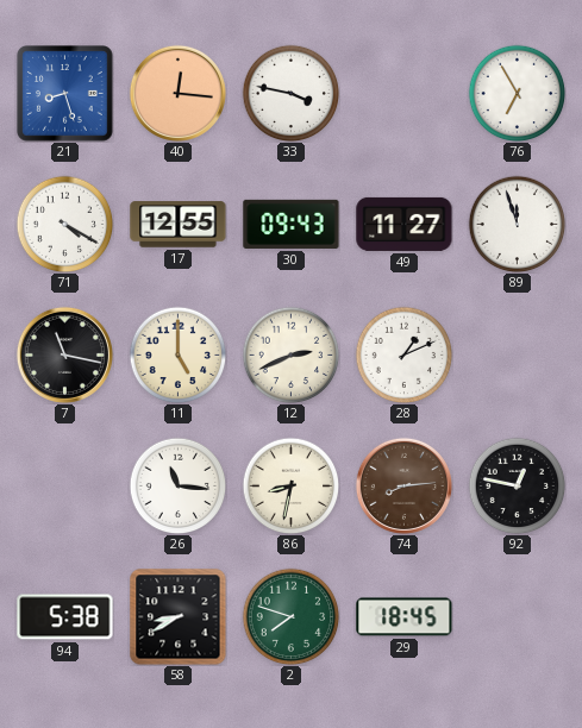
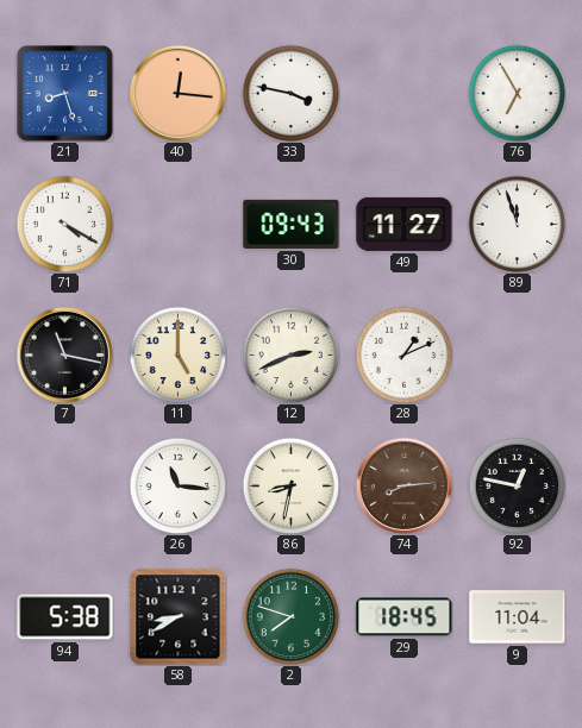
17: 12:55 -> none (179, 225)
9: none -> 11:04 (518, 617)
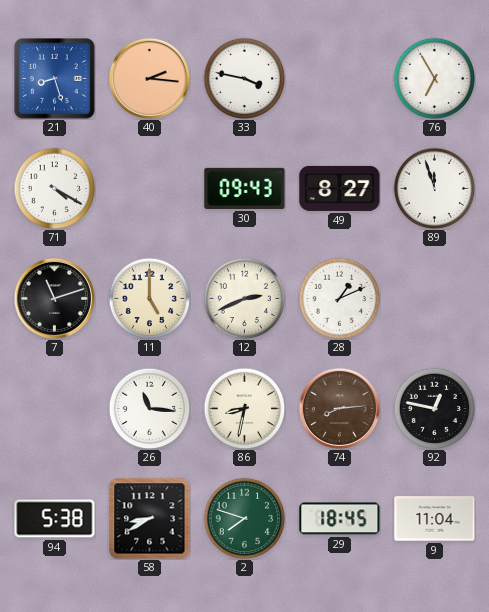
40: 12:16 -> 2:16 (149, 78)
49: 11:27 -> 8:27 (340, 188)
7: 11:17 -> 11:12 (54, 298)
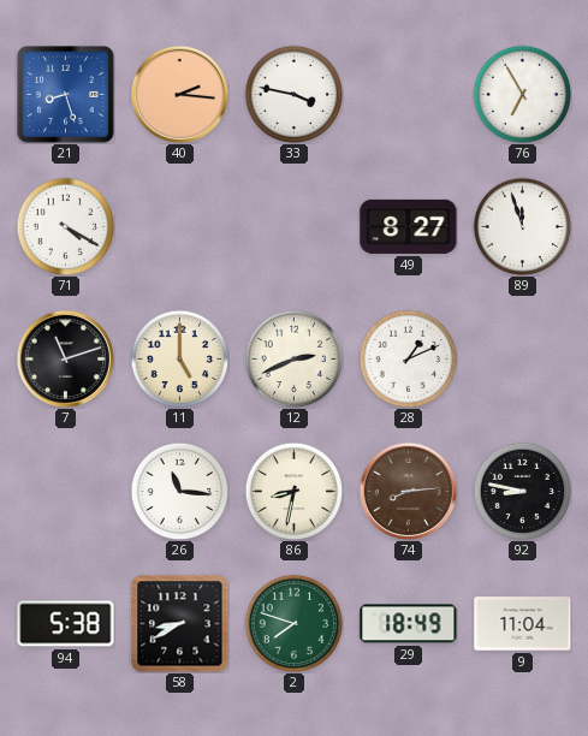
30: 09:43 -> none (245, 188)
92: 12:47 -> 8:47 (522, 491)
29: 18:45 -> 18:49 (409, 624)
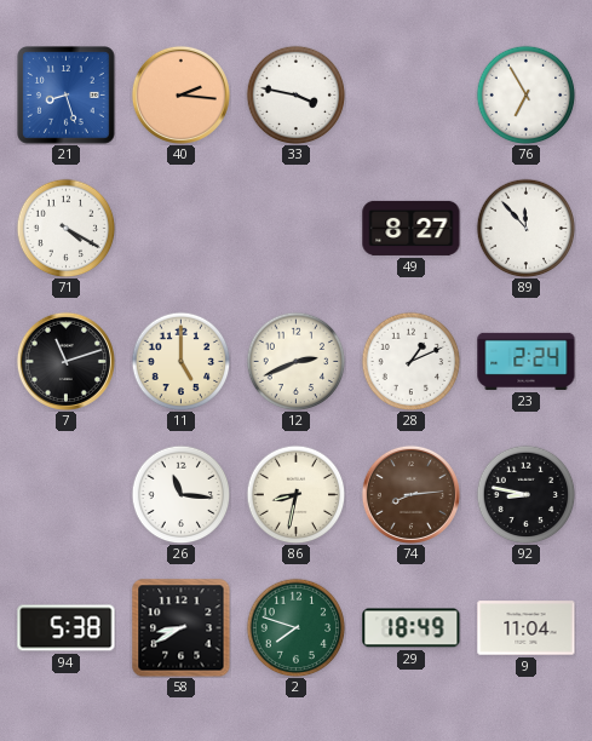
89: 11:57 -> 11:53 (525, 228)
23: none -> 2:24 (527, 361)
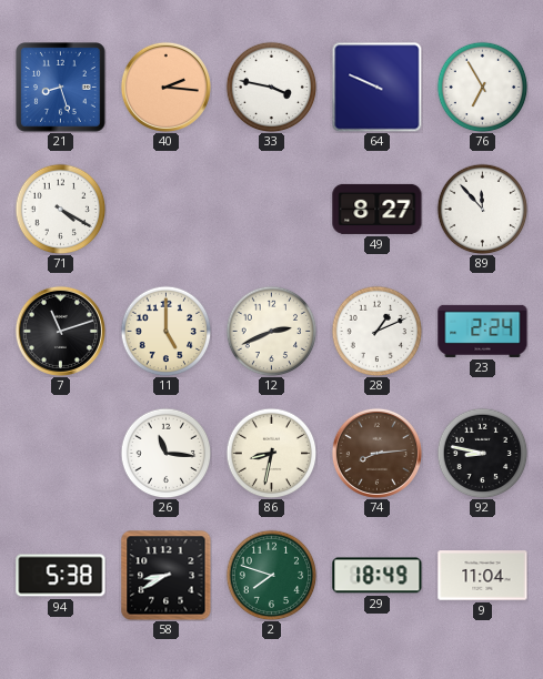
64: none -> 9:49 (376, 87)
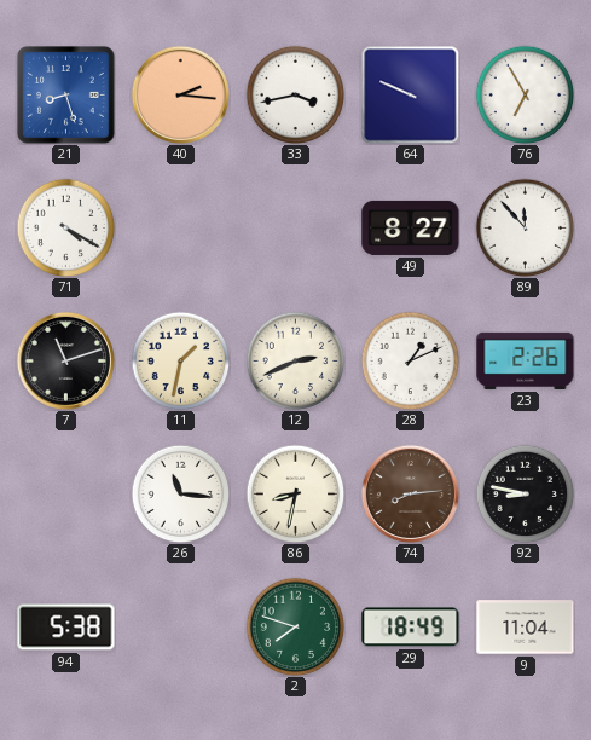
33: 3:47 -> 3:43 (295, 94)
11: 5:00 -> 1:32 (180, 360)
23: 2:24 -> 2:26 (526, 360)
58: 8:40 -> none (167, 576)
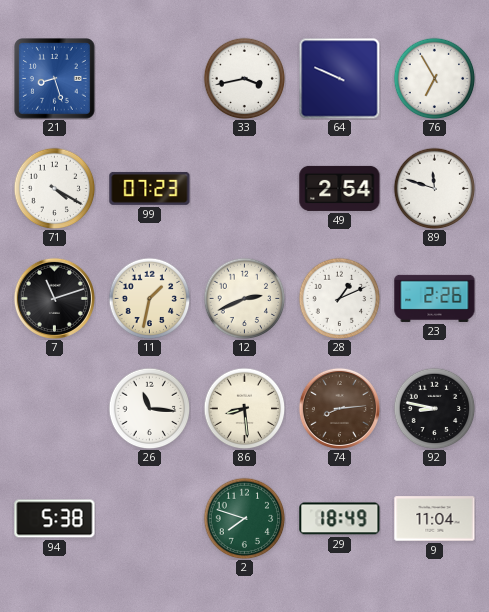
40: 2:16 -> none (180, 94)
99: none -> 07:23 (150, 188)
49: 8:27 -> 2:54 (340, 188)
89: 11:53 -> 11:48 (434, 188)
86: 8:32 -> 8:29 (244, 408)
